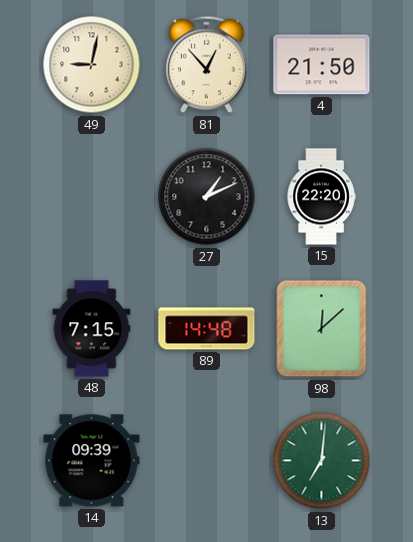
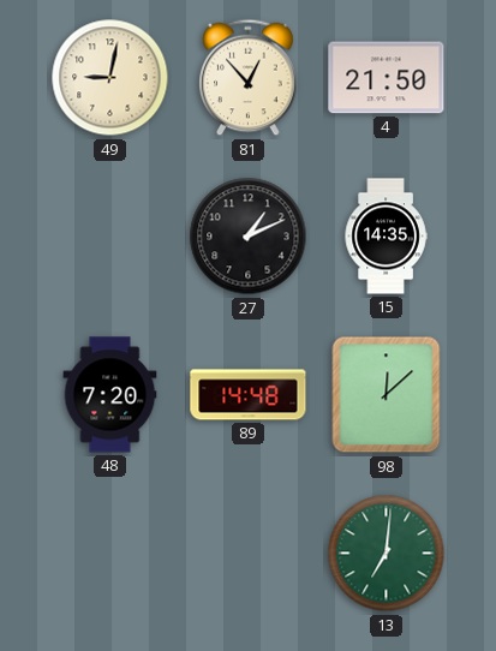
15: 22:20 -> 14:35 (386, 237)
48: 7:15 -> 7:20 (110, 395)
14: 09:39 -> none (92, 461)
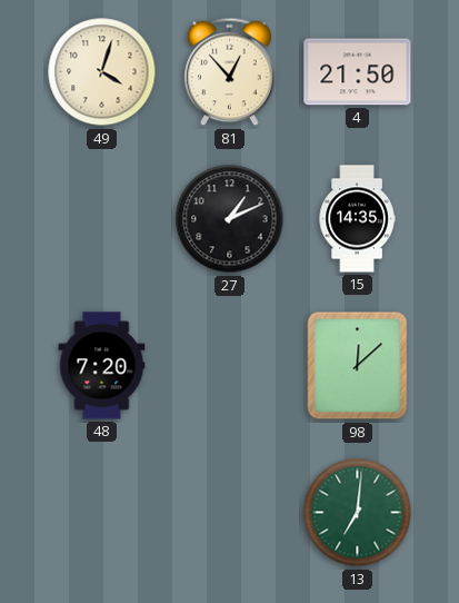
49: 9:02 -> 4:03 (102, 72)
89: 14:48 -> none (249, 395)
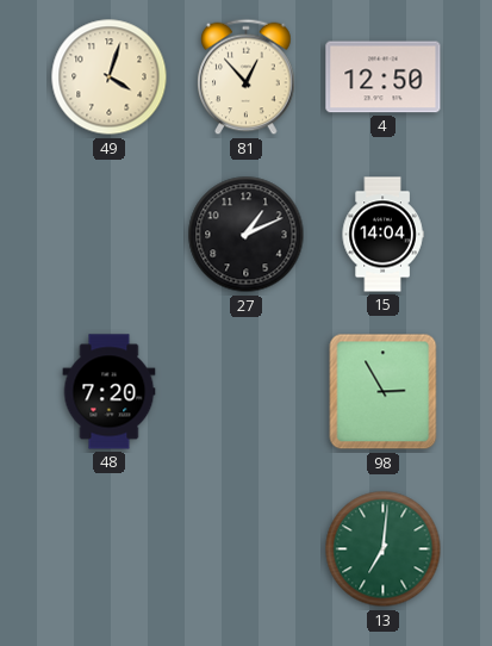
4: 21:50 -> 12:50 (384, 77)
15: 14:35 -> 14:04 (382, 235)
98: 12:08 -> 2:55 (384, 392)
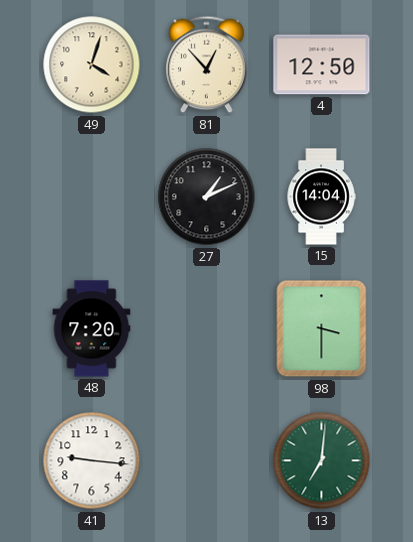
98: 2:55 -> 3:30 (322, 329)
41: none -> 9:16 (92, 461)
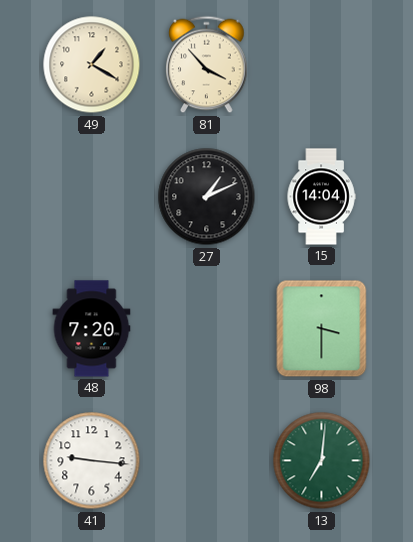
49: 4:03 -> 1:20 (92, 65)
81: 12:53 -> 3:53 (207, 65)
4: 12:50 -> none (322, 65)
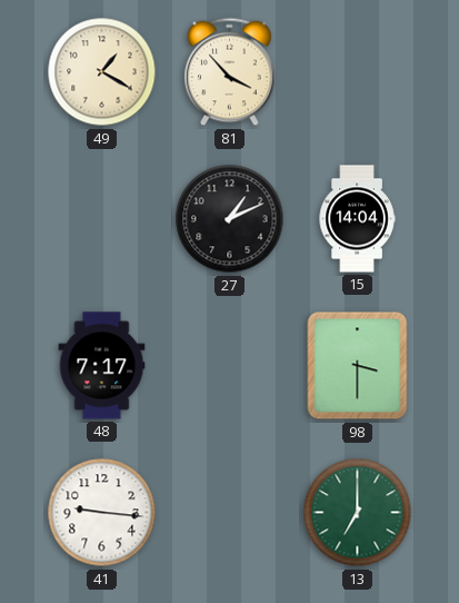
48: 7:20 -> 7:17 (102, 366)
13: 7:01 -> 7:00 (358, 513)
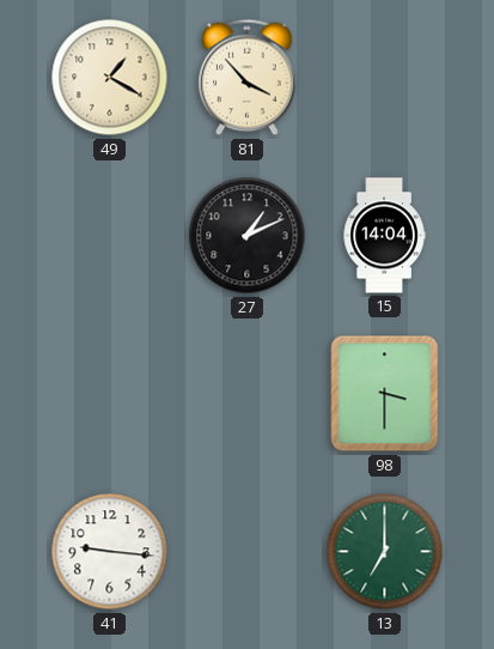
48: 7:17 -> none (102, 366)
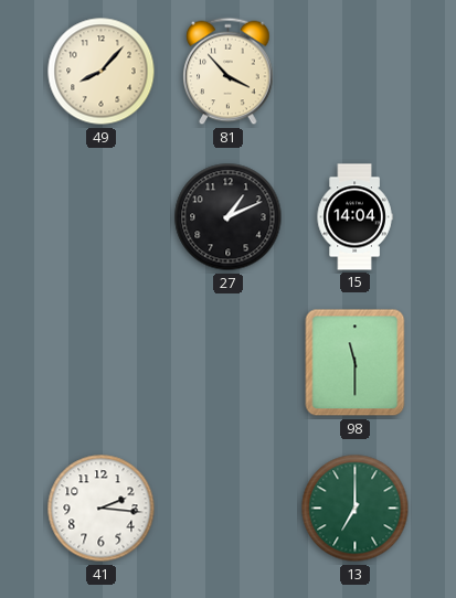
49: 1:20 -> 8:07 (102, 72)
98: 3:30 -> 11:30 (356, 363)
41: 9:16 -> 2:16 (102, 509)
